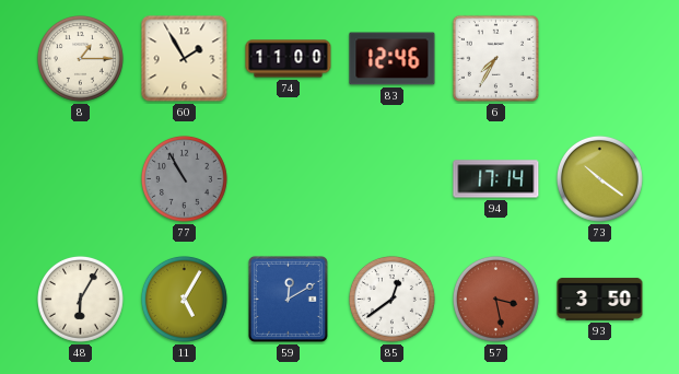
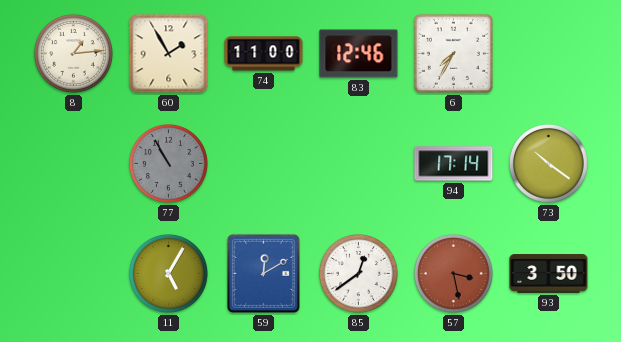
8: 1:15 -> 1:14 (73, 53)
48: 6:05 -> none (80, 299)
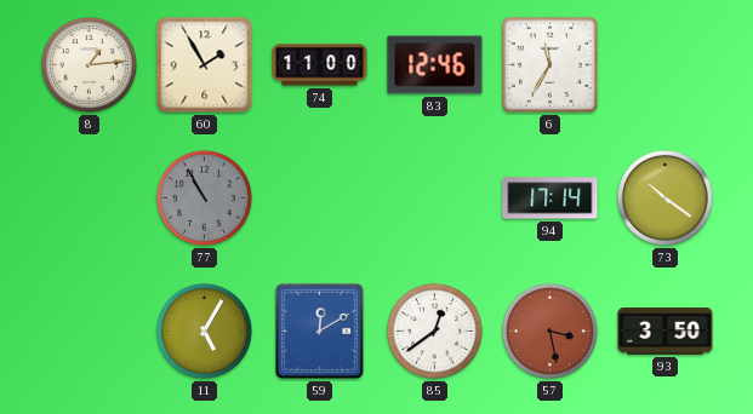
6: 7:35 -> 11:35 (549, 64)
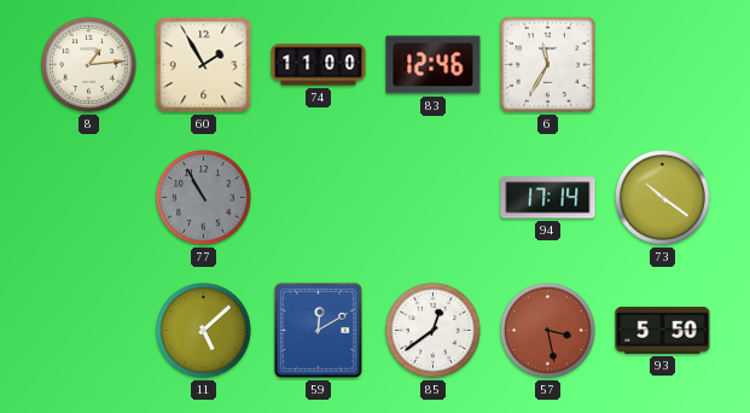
11: 5:05 -> 5:08 (203, 330)
93: 3:50 -> 5:50 (663, 331)
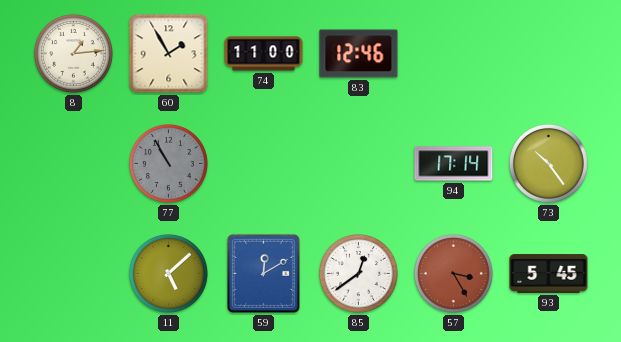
6: 11:35 -> none (547, 64)
73: 10:21 -> 10:24 (548, 163)
57: 3:28 -> 3:25 (453, 273)
93: 5:50 -> 5:45 (549, 274)
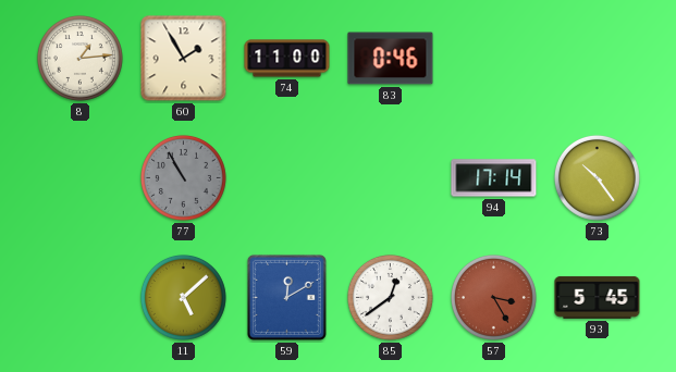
83: 12:46 -> 0:46 (391, 59)
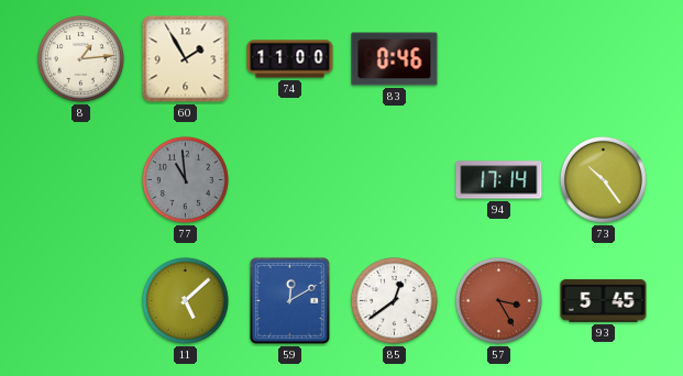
77: 10:55 -> 10:59 (185, 179)
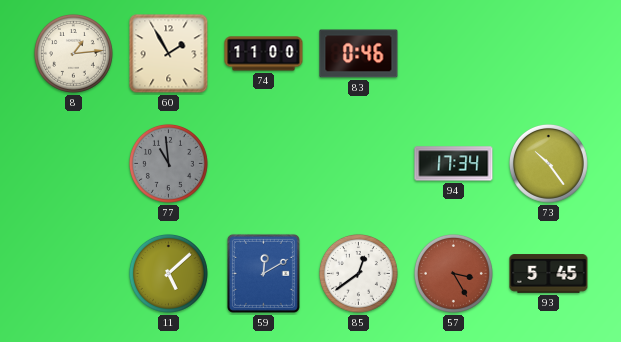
94: 17:14 -> 17:34 (454, 164)
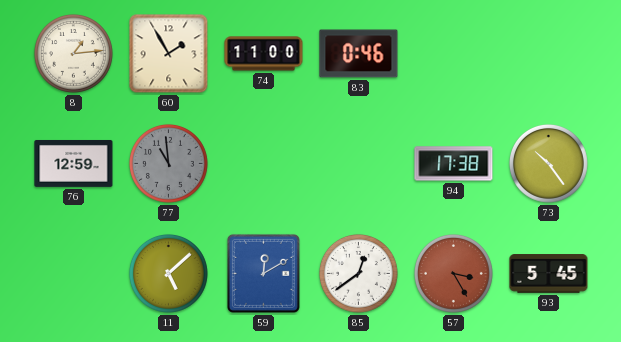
76: none -> 12:59 (74, 164)
94: 17:34 -> 17:38 (454, 164)
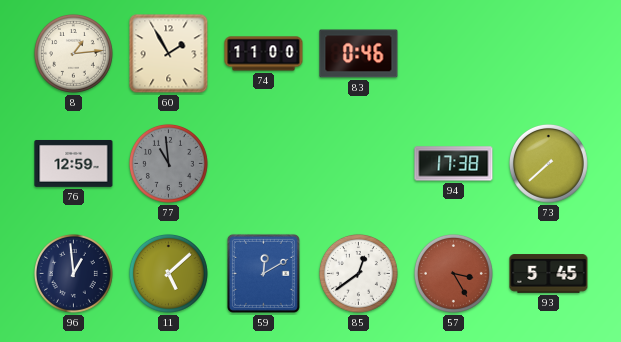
73: 10:24 -> 7:38 (548, 163)
96: none -> 12:59 (73, 273)
